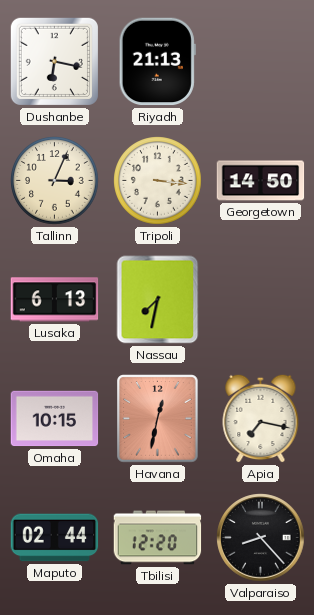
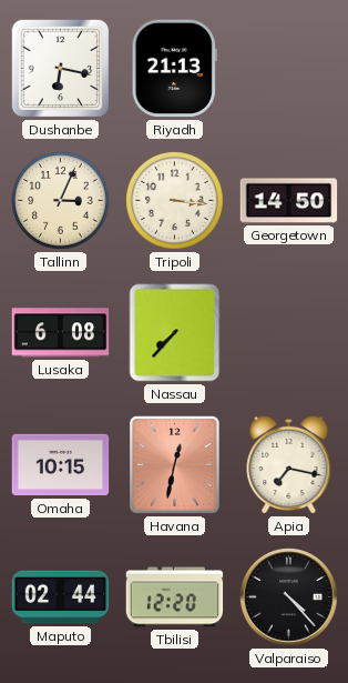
Lusaka: 6:13 -> 6:08 (61, 333)
Nassau: 7:32 -> 7:37 (175, 333)
Valparaiso: 8:23 -> 4:23 (289, 597)
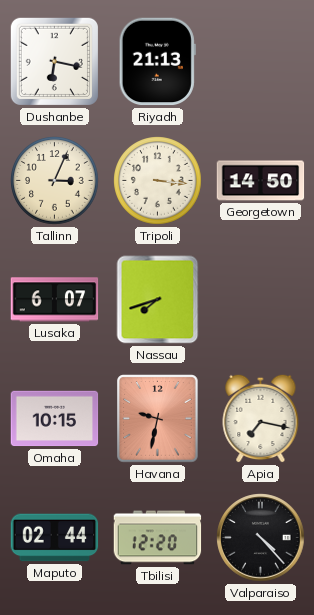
Lusaka: 6:08 -> 6:07 (55, 300)
Nassau: 7:37 -> 7:42 (158, 300)
Havana: 12:32 -> 9:32 (158, 419)
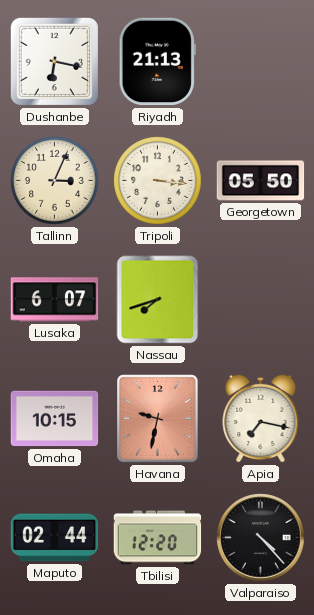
Georgetown: 14:50 -> 05:50 (261, 181)
